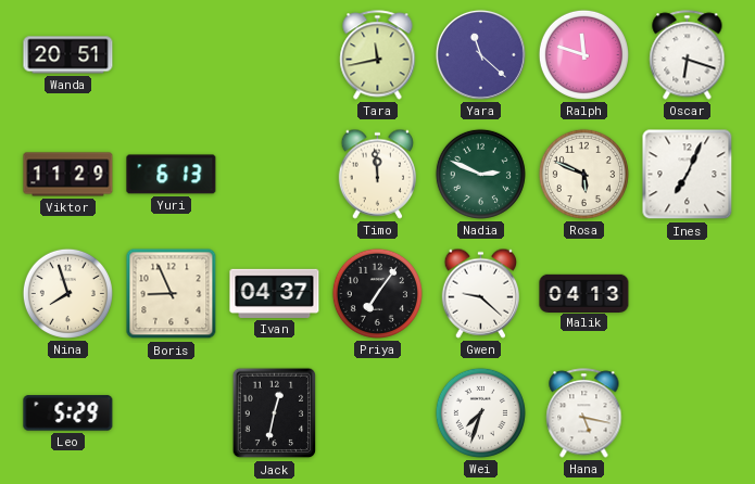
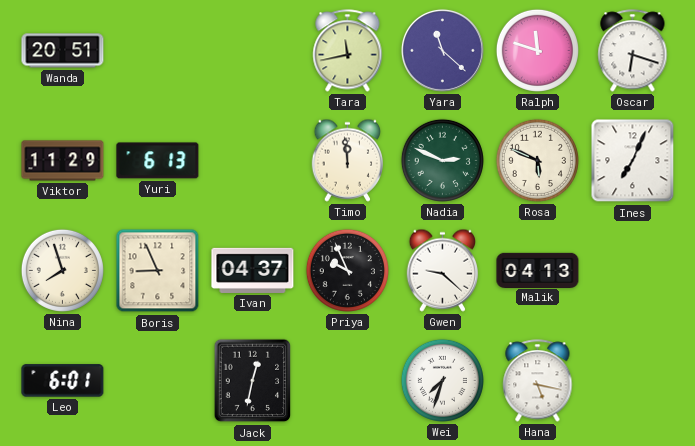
Priya: 7:06 -> 9:56 (347, 270)
Leo: 5:29 -> 6:01 (63, 381)
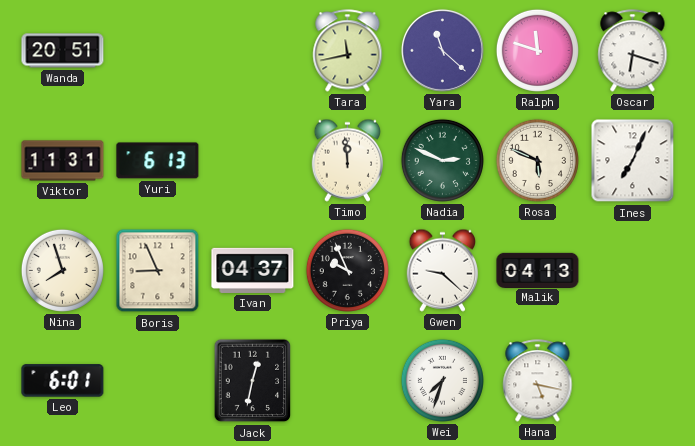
Viktor: 11:29 -> 11:31 (63, 161)
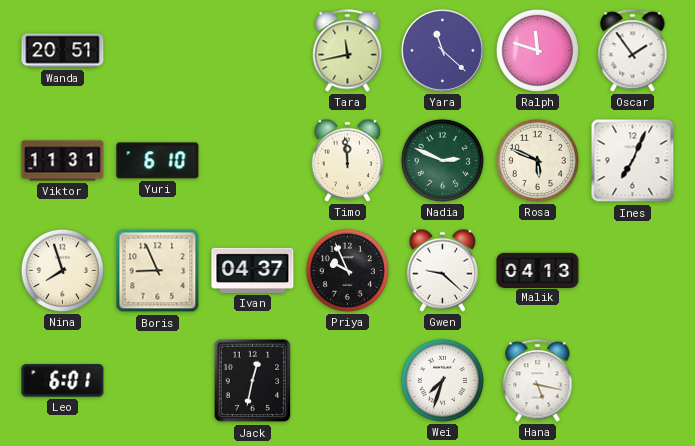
Oscar: 6:18 -> 1:54 (633, 51)
Yuri: 6:13 -> 6:10 (158, 161)
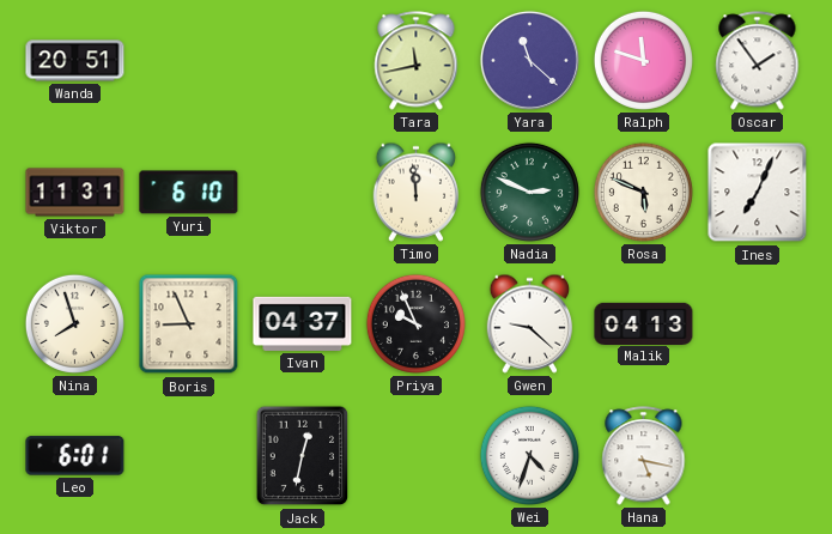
Wei: 7:33 -> 4:33 (529, 455)
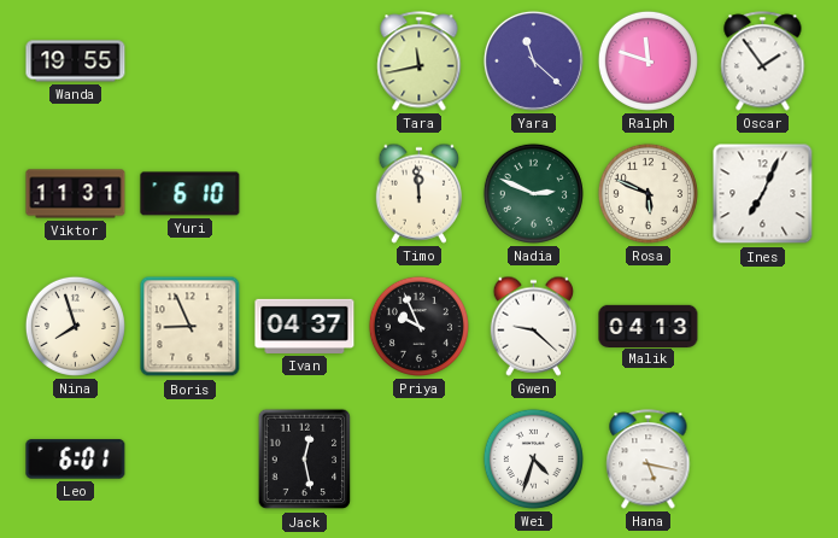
Wanda: 20:51 -> 19:55 (76, 62)
Jack: 12:32 -> 12:28 (305, 460)
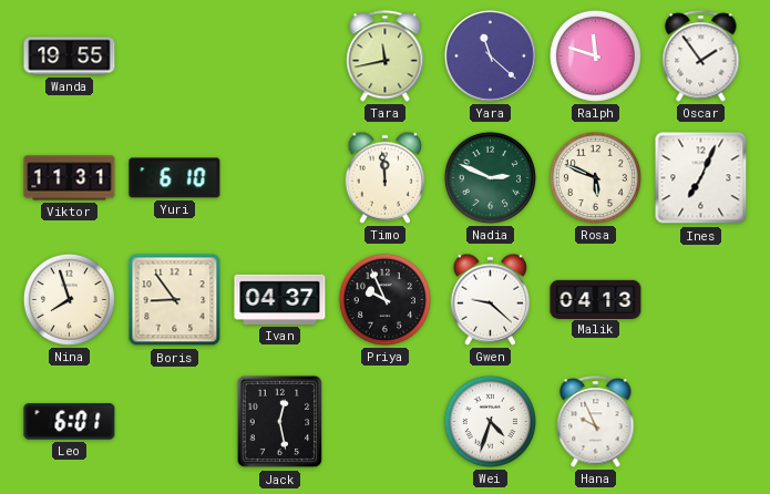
Boris: 8:56 -> 8:54 (175, 300)
Hana: 5:17 -> 9:56 (596, 422)
